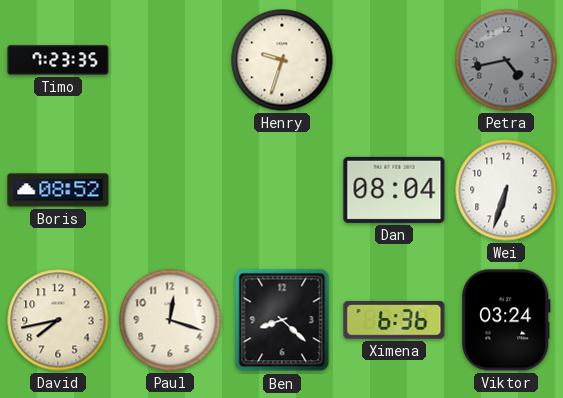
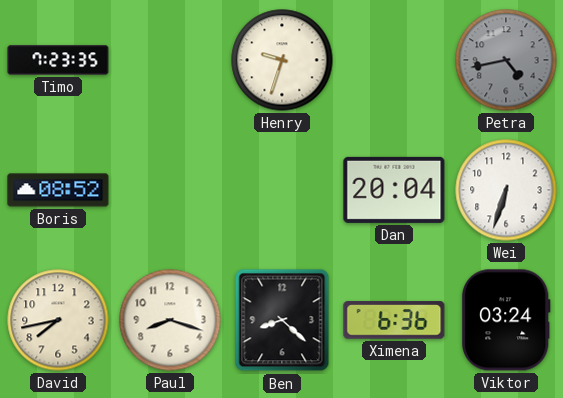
Dan: 08:04 -> 20:04 (394, 190)
Paul: 12:18 -> 8:18 (170, 320)
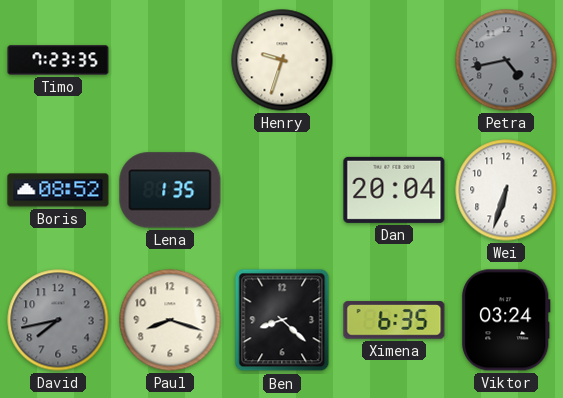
Lena: none -> 1:35 (170, 190)
David dial: cream -> grey (58, 320)
Ximena: 6:36 -> 6:35 (394, 320)
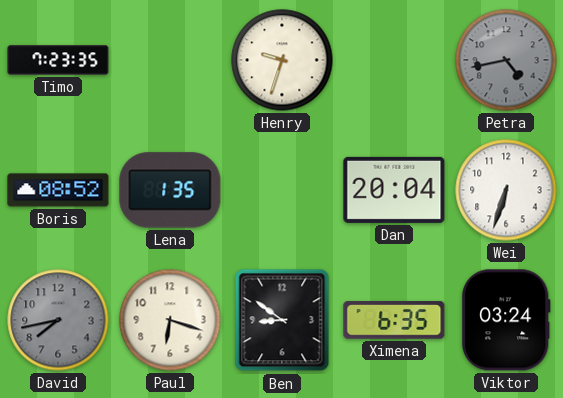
Paul: 8:18 -> 6:18 (170, 320)
Ben: 8:22 -> 8:51 (282, 320)
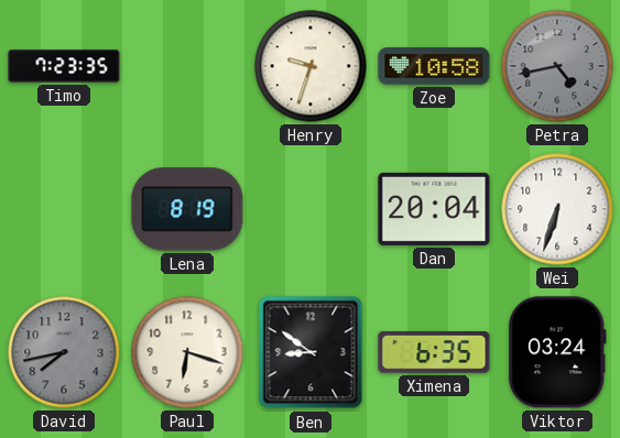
Zoe: none -> 10:58 (434, 66)
Boris: 08:52 -> none (58, 190)
Lena: 1:35 -> 8:19 (187, 209)
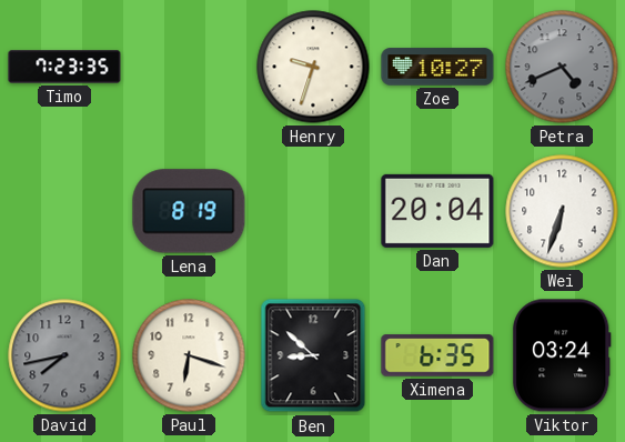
Zoe: 10:58 -> 10:27 (437, 67)
Petra: 4:43 -> 4:41 (562, 67)
Ben: 8:51 -> 8:52 (313, 355)
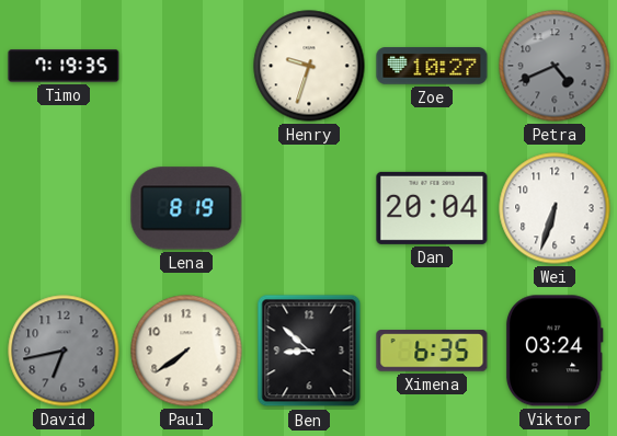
Timo: 7:23 -> 7:19 (64, 66)
David: 7:43 -> 6:43 (64, 351)
Paul: 6:18 -> 7:39 (186, 351)
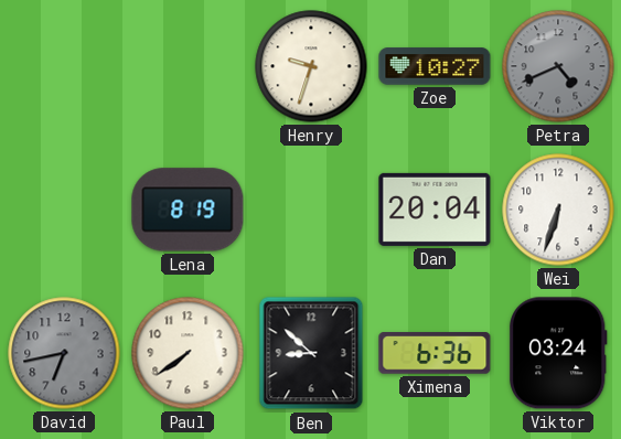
Timo: 7:19 -> none (64, 66)
Ximena: 6:35 -> 6:36 (435, 353)
